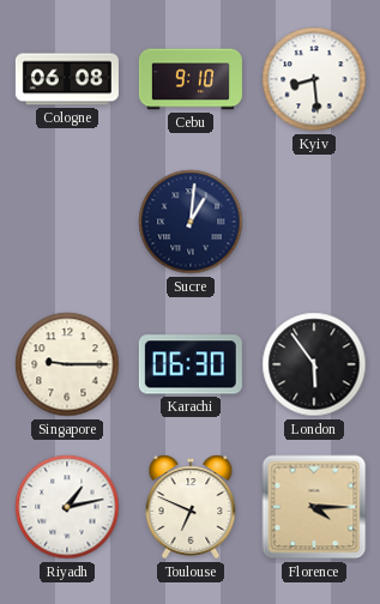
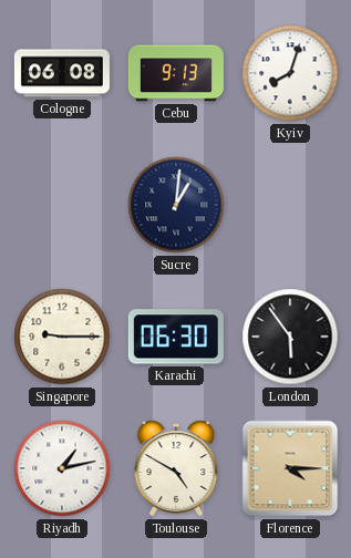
Cebu: 9:10 -> 9:13 (176, 73)
Kyiv: 8:29 -> 8:03 (290, 73)
Toulouse: 6:49 -> 4:50 (176, 468)
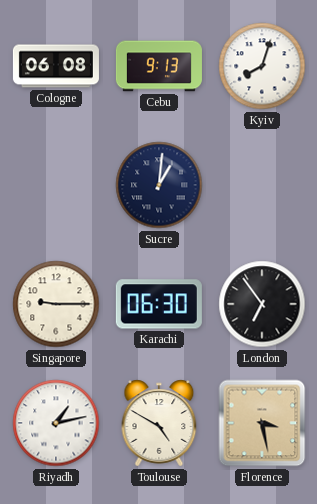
London: 5:54 -> 6:54 (262, 304)
Florence: 4:15 -> 3:28 (262, 423)
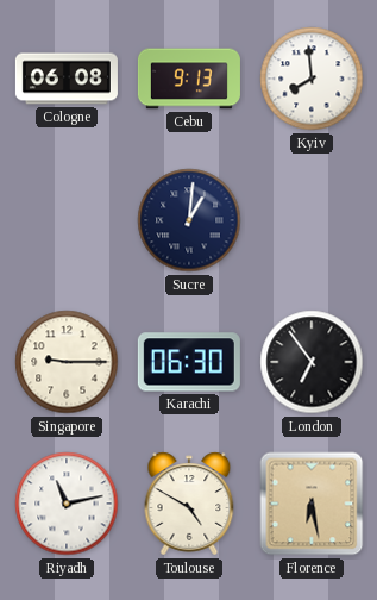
Kyiv: 8:03 -> 7:59 (312, 79)
Riyadh: 1:13 -> 11:13 (67, 504)
Florence: 3:28 -> 6:28 (312, 504)
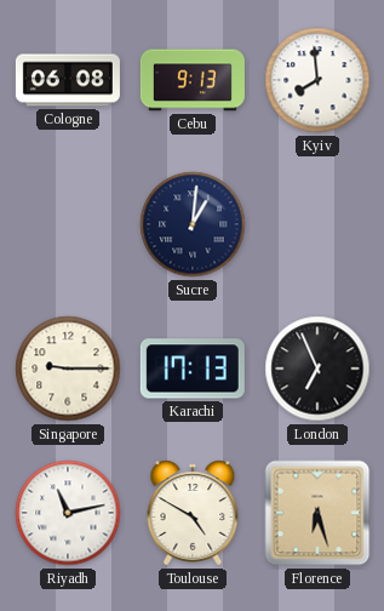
Karachi: 06:30 -> 17:13 (193, 369)
London: 6:54 -> 6:56 (317, 369)
Florence: 6:28 -> 6:27 (317, 513)
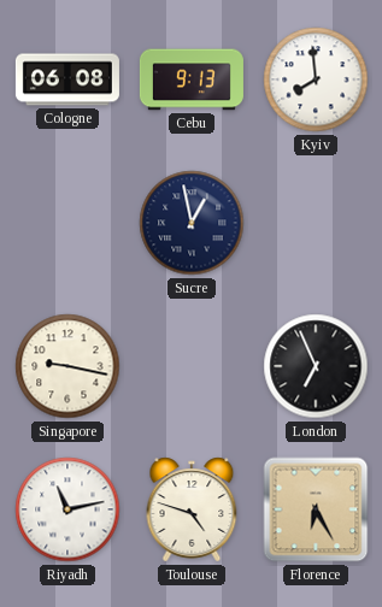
Sucre: 1:01 -> 12:58 (192, 223)
Singapore: 9:15 -> 9:17 (67, 366)
Karachi: 17:13 -> none (193, 369)
Toulouse: 4:50 -> 4:48 (192, 509)
Florence: 6:27 -> 6:25 (316, 509)
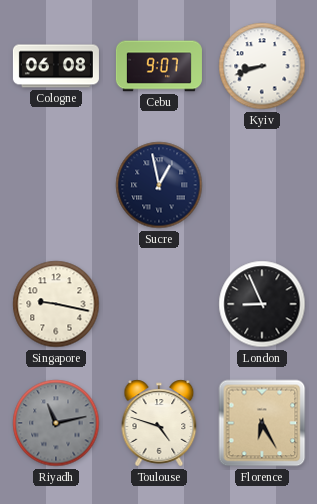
Cebu: 9:13 -> 9:07 (159, 66)
Kyiv: 7:59 -> 8:42 (262, 66)
London: 6:56 -> 8:56 (262, 304)
Riyadh dial: white -> grey (56, 423)
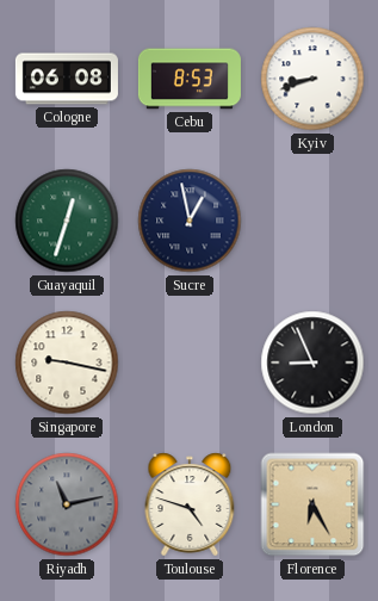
Cebu: 9:07 -> 8:53 (190, 79)
Guayaquil: none -> 12:33 (67, 221)
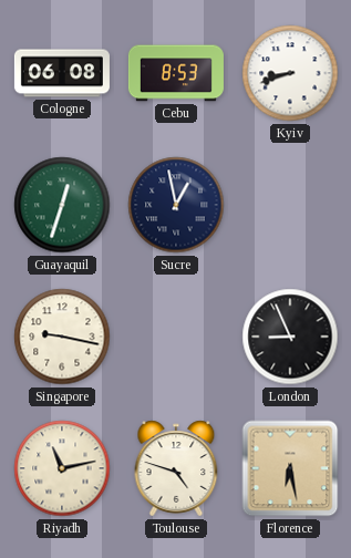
Riyadh dial: grey -> cream (62, 468)
Florence: 6:25 -> 6:28 (290, 468)
